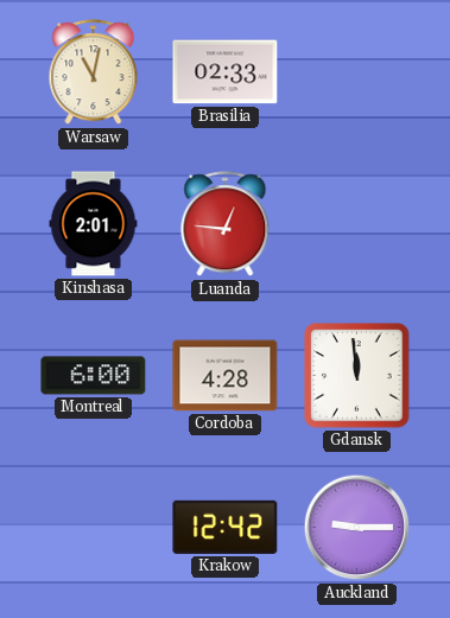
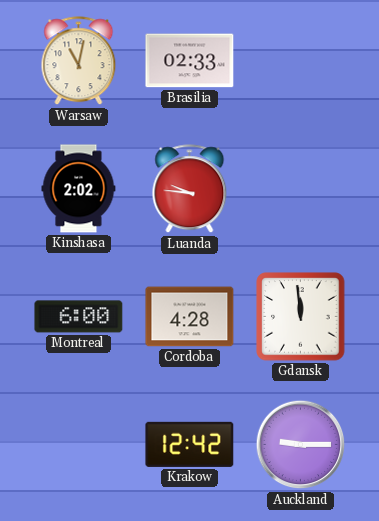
Kinshasa: 2:01 -> 2:02 (79, 189)
Luanda: 12:46 -> 9:46 (190, 189)
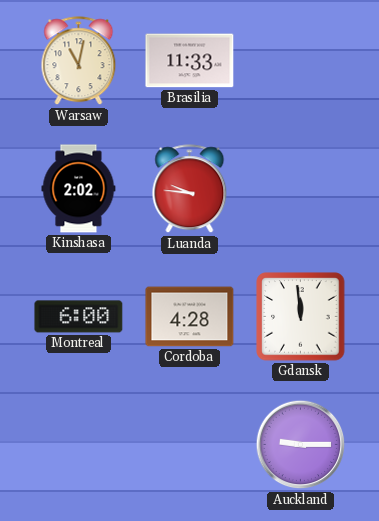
Brasilia: 02:33 -> 11:33 (190, 61)
Krakow: 12:42 -> none (190, 444)
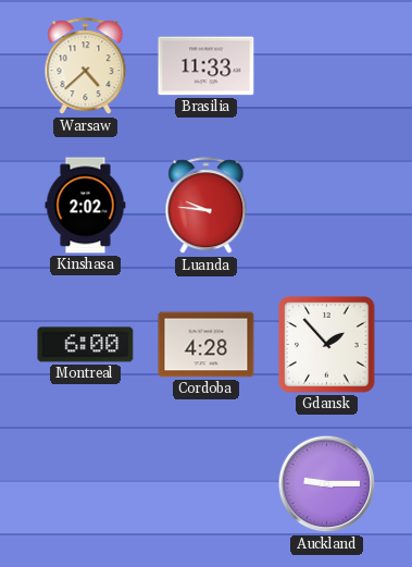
Warsaw: 11:02 -> 4:38 (86, 66)
Gdansk: 11:59 -> 1:53 (327, 345)
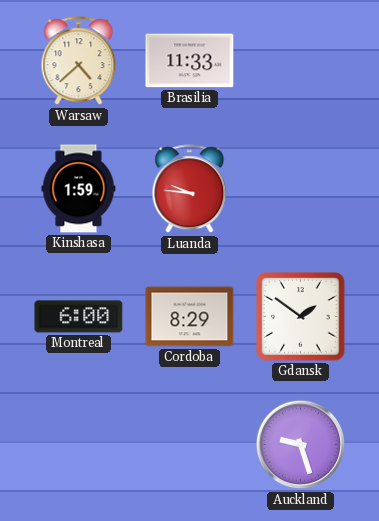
Kinshasa: 2:02 -> 1:59 (79, 189)
Cordoba: 4:28 -> 8:29 (190, 317)
Gdansk: 1:53 -> 1:51 (301, 317)
Auckland: 9:15 -> 9:27 (301, 445)
